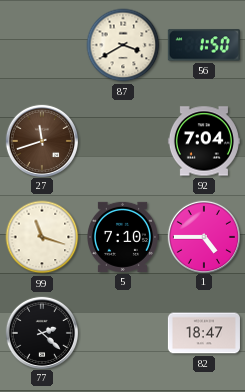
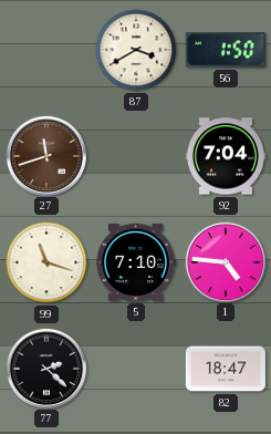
1: 4:45 -> 4:46 (225, 261)
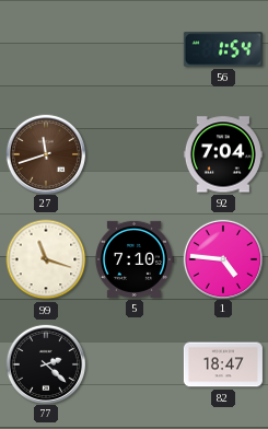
87: 3:40 -> none (136, 50)
56: 1:50 -> 1:54 (223, 49)
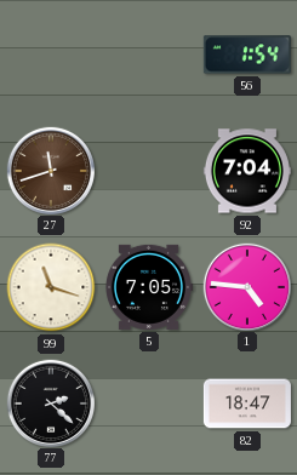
5: 7:10 -> 7:05 (149, 287)
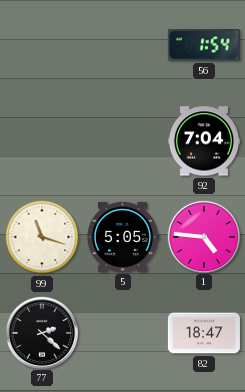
27: 11:42 -> none (50, 170)
5: 7:05 -> 5:05 (123, 237)
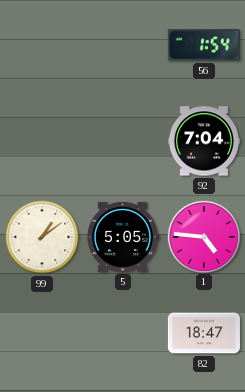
99: 11:18 -> 1:09 (42, 237)
77: 2:22 -> none (41, 332)
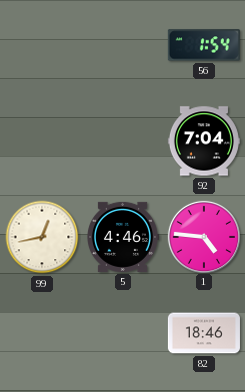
99: 1:09 -> 12:43 (42, 237)
5: 5:05 -> 4:46 (123, 237)
82: 18:47 -> 18:46 (204, 333)
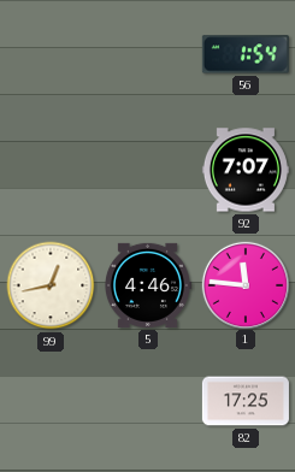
92: 7:04 -> 7:07 (246, 170)
1: 4:46 -> 11:46 (244, 284)
82: 18:46 -> 17:25 (246, 401)
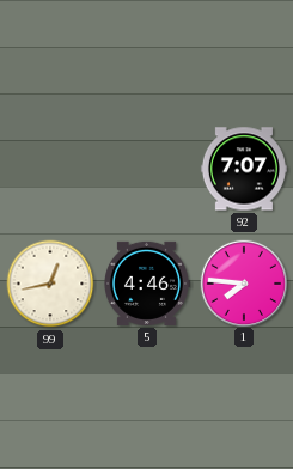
56: 1:54 -> none (246, 54)
1: 11:46 -> 7:46 (243, 282)
82: 17:25 -> none (246, 401)
